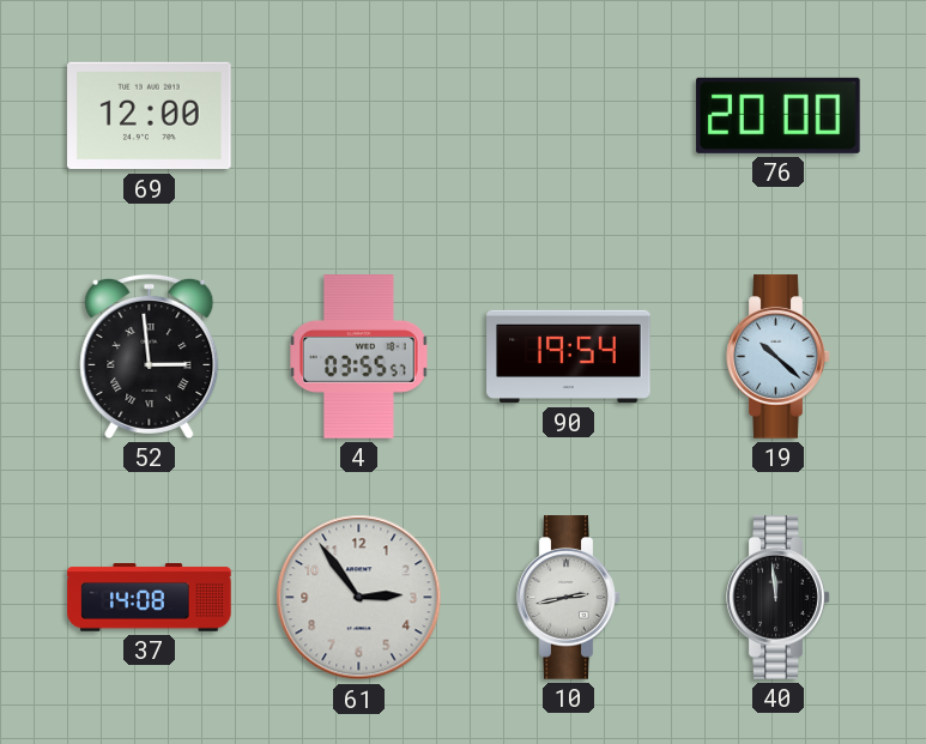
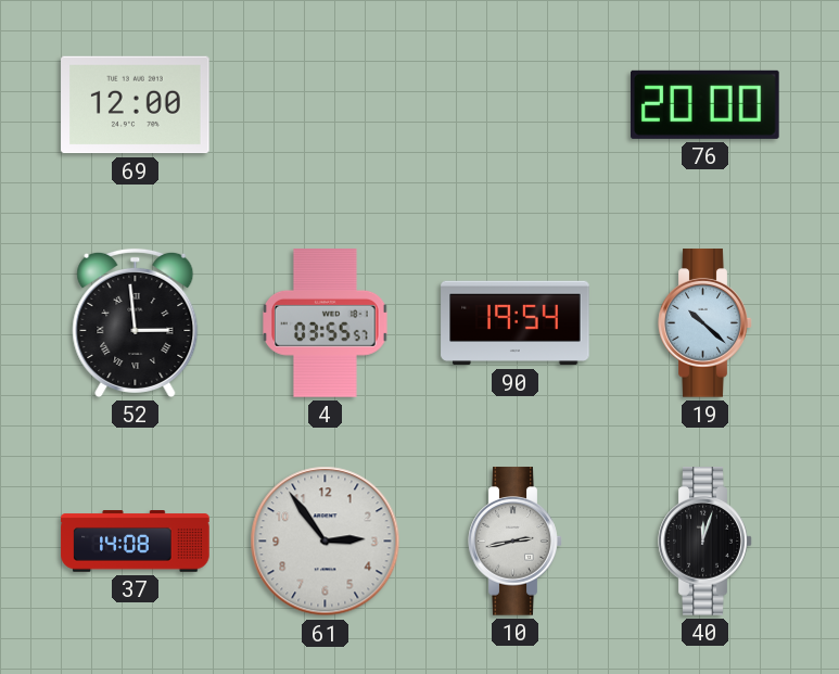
40: 11:59 -> 12:03 (705, 542)
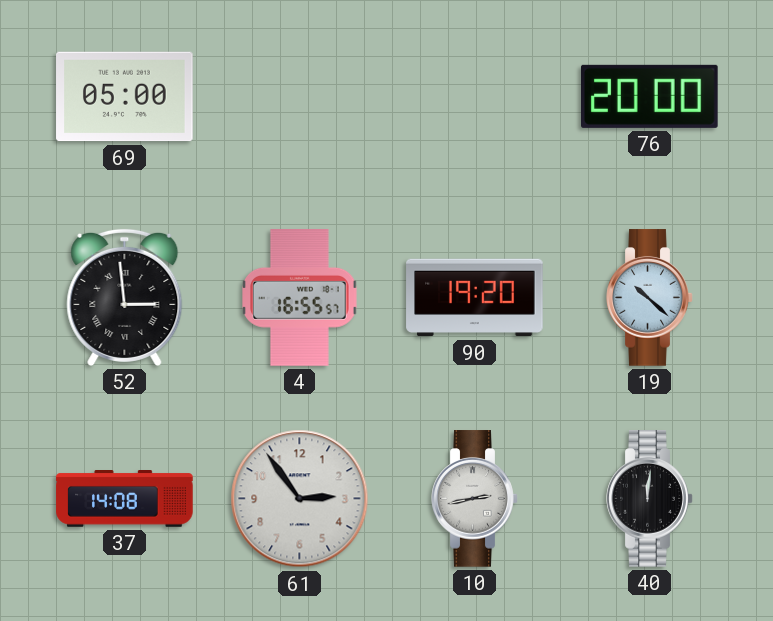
69: 12:00 -> 05:00 (125, 97)
4: 03:55 -> 16:55 (300, 298)
90: 19:54 -> 19:20 (475, 298)
40: 12:03 -> 12:01 (650, 499)
